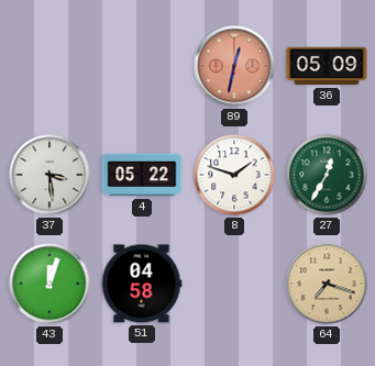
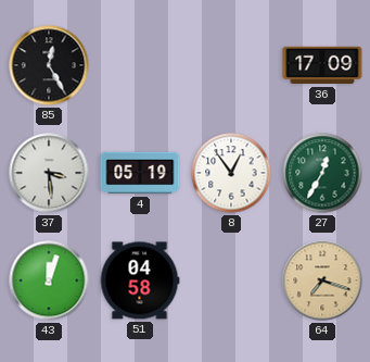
85: none -> 12:25 (49, 65)
89: 12:32 -> none (234, 66)
36: 05:09 -> 17:09 (322, 65)
4: 05:22 -> 05:19 (140, 173)
8: 1:48 -> 12:54 (231, 173)
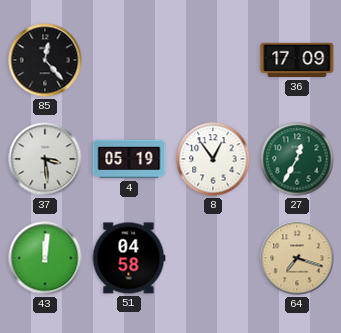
85: 12:25 -> 12:23 (45, 60)
43: 12:03 -> 12:01 (45, 258)
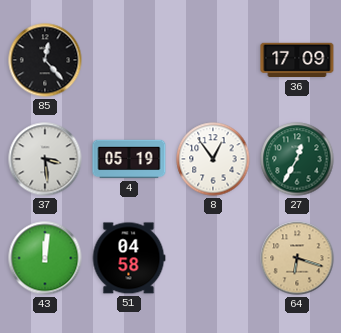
64: 7:18 -> 6:18 (297, 258)
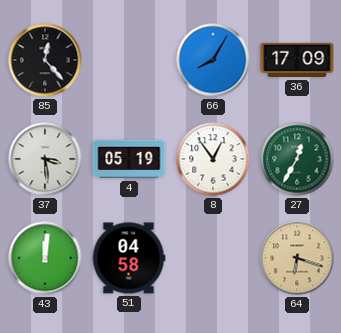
66: none -> 8:05 (213, 60)
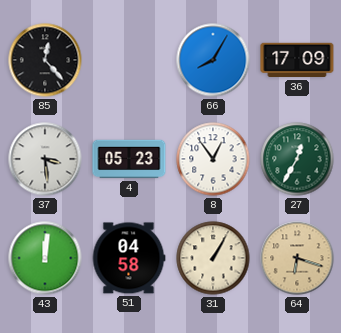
4: 05:19 -> 05:23 (129, 159)
31: none -> 1:05 (213, 258)
